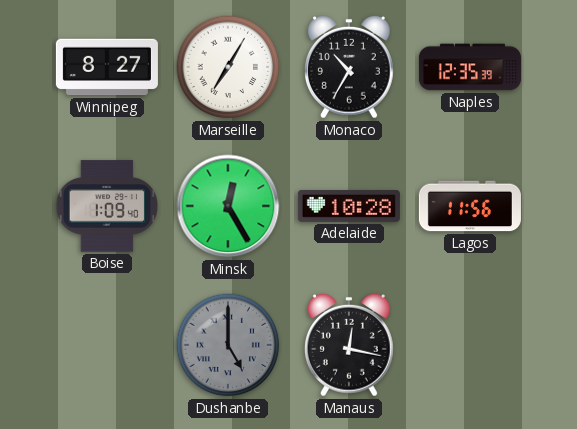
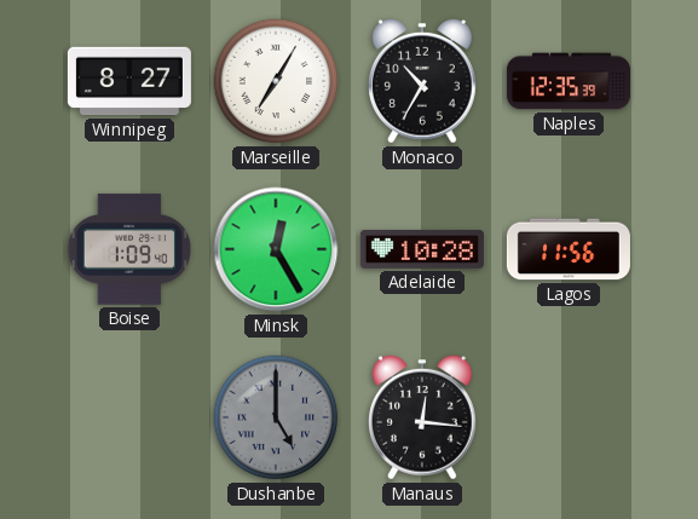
Manaus: 12:17 -> 12:16 (423, 417)
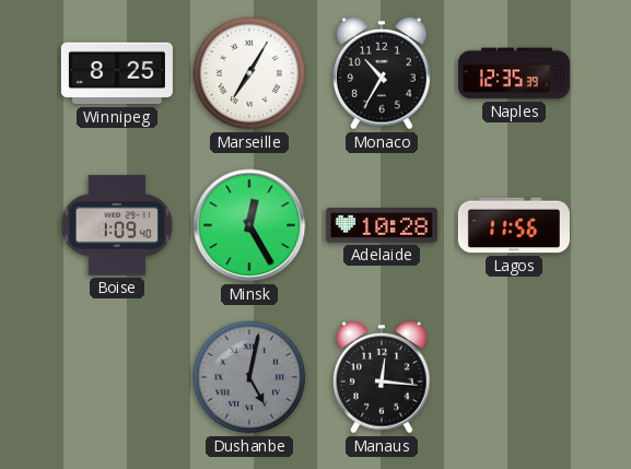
Winnipeg: 8:27 -> 8:25 (117, 73)
Dushanbe: 5:00 -> 5:02 (249, 377)
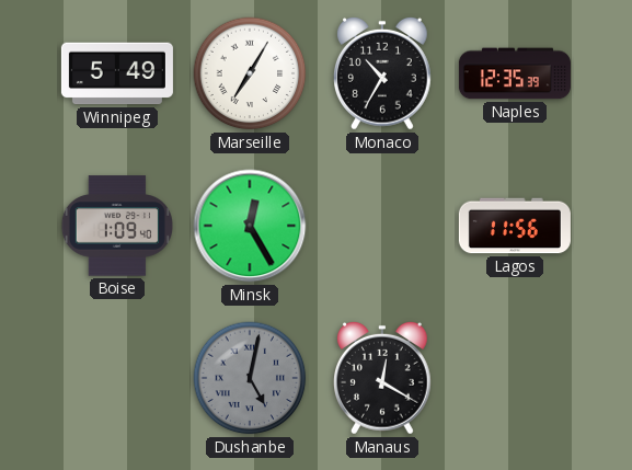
Winnipeg: 8:25 -> 5:49 (117, 73)
Adelaide: 10:28 -> none (382, 226)
Manaus: 12:16 -> 12:20 (383, 378)
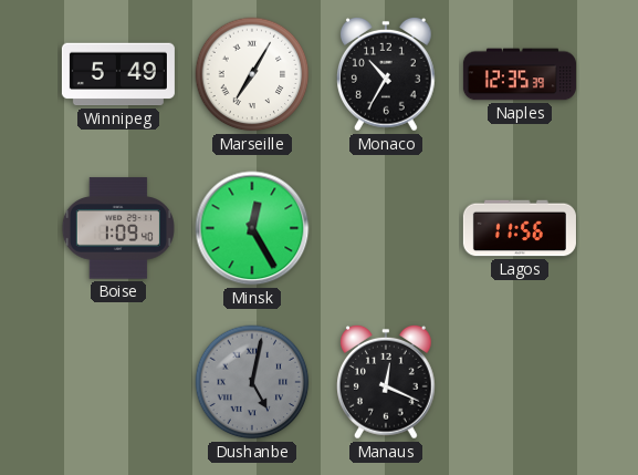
Manaus: 12:20 -> 12:19 (387, 382)
